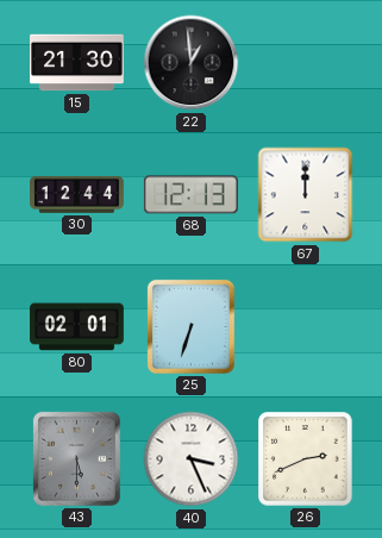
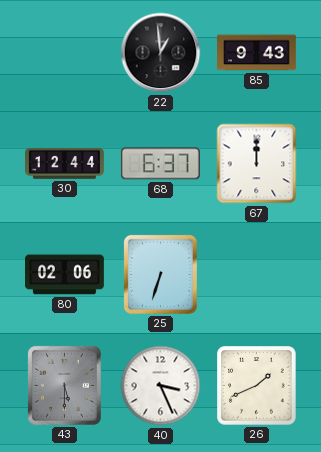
15: 21:30 -> none (77, 63)
85: none -> 9:43 (257, 53)
68: 12:13 -> 6:37 (160, 164)
80: 02:01 -> 02:06 (65, 275)
26: 2:41 -> 1:41 (257, 386)
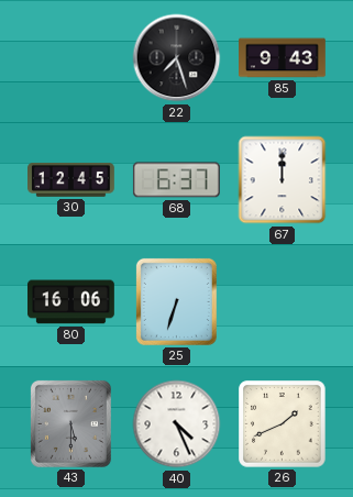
22: 12:59 -> 7:27 (177, 58)
30: 12:44 -> 12:45 (71, 180)
80: 02:06 -> 16:06 (71, 302)
40: 3:26 -> 4:26 (177, 424)
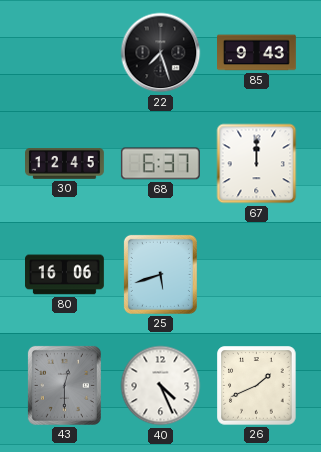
25: 6:33 -> 5:42 (160, 274)
43: 5:30 -> 12:30 (64, 385)
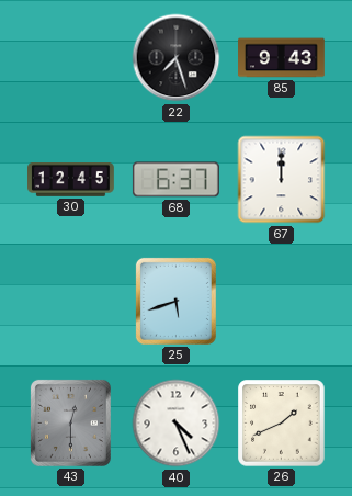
80: 16:06 -> none (65, 275)
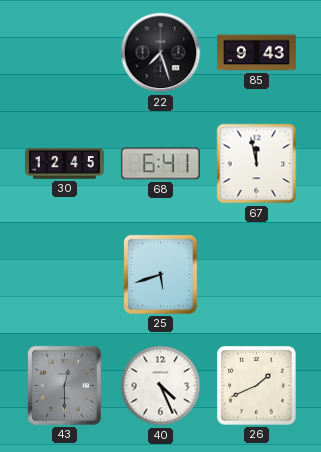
68: 6:37 -> 6:41 (160, 164)
67: 12:00 -> 11:58 (257, 164)
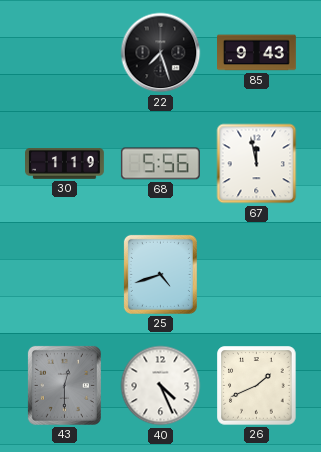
30: 12:45 -> 1:19 (65, 164)
68: 6:41 -> 5:56 (160, 164)
25: 5:42 -> 4:42 (160, 274)
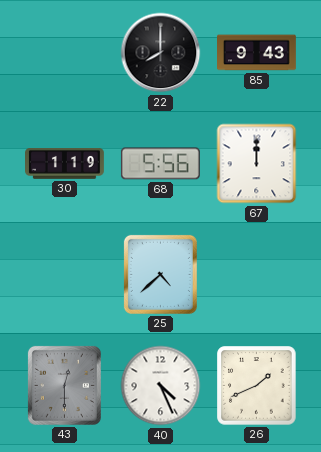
22: 7:27 -> 8:00 (161, 53)
67: 11:58 -> 12:00 (257, 164)
25: 4:42 -> 4:38 (160, 274)
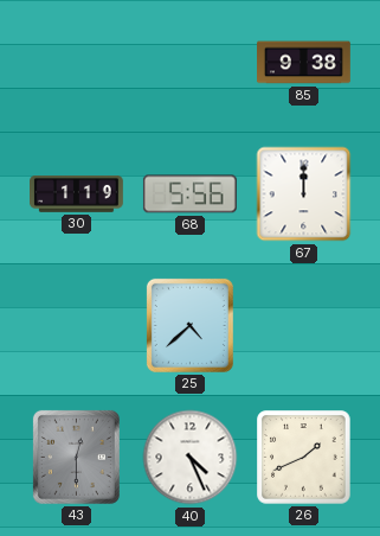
22: 8:00 -> none (161, 53)
85: 9:43 -> 9:38 (304, 63)
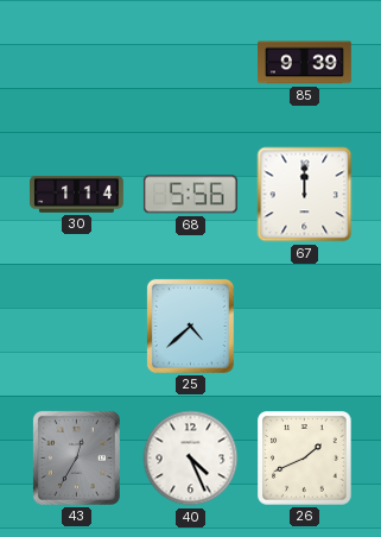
85: 9:38 -> 9:39 (305, 63)
30: 1:19 -> 1:14 (77, 195)
43: 12:30 -> 12:35 (76, 457)
